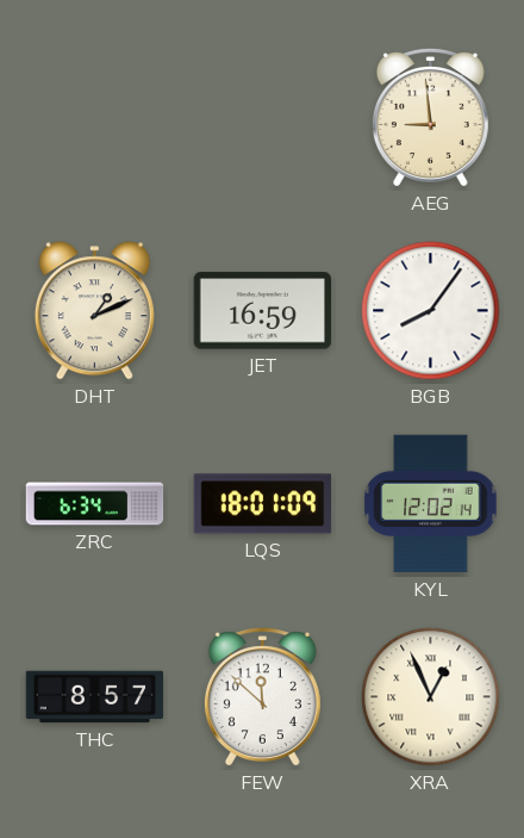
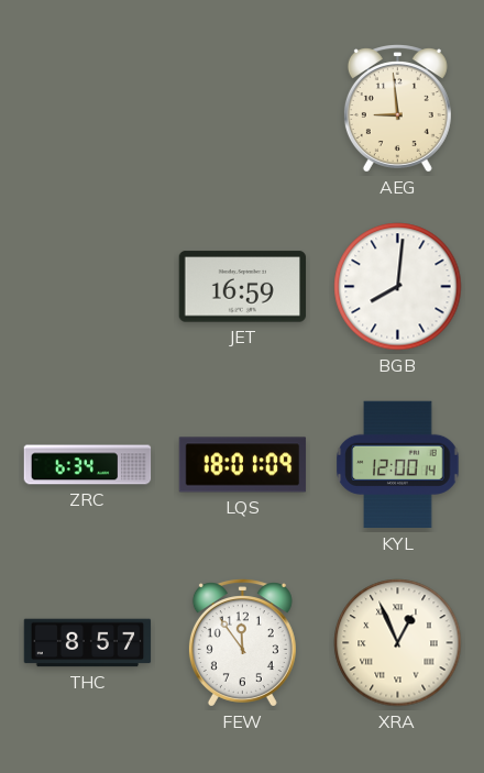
DHT: 1:11 -> none (94, 311)
BGB: 8:06 -> 8:01 (398, 287)
KYL: 12:02 -> 12:00 (398, 465)
FEW: 11:52 -> 11:54 (242, 643)
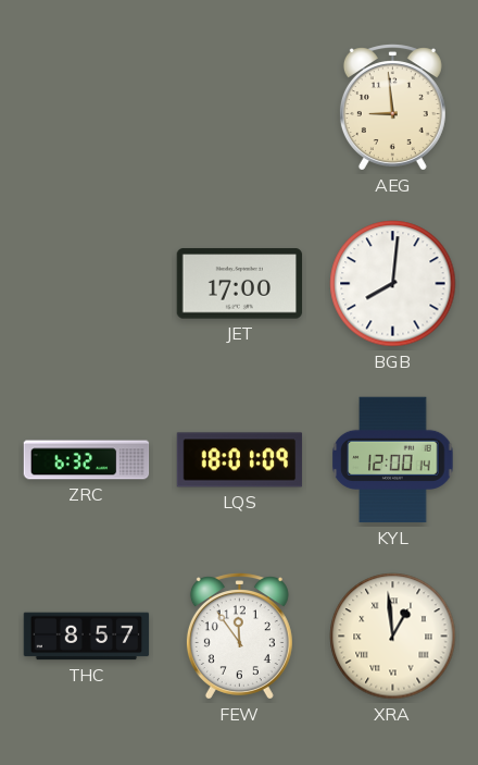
JET: 16:59 -> 17:00 (240, 284)
ZRC: 6:34 -> 6:32 (87, 460)
XRA: 12:56 -> 12:59 (393, 637)
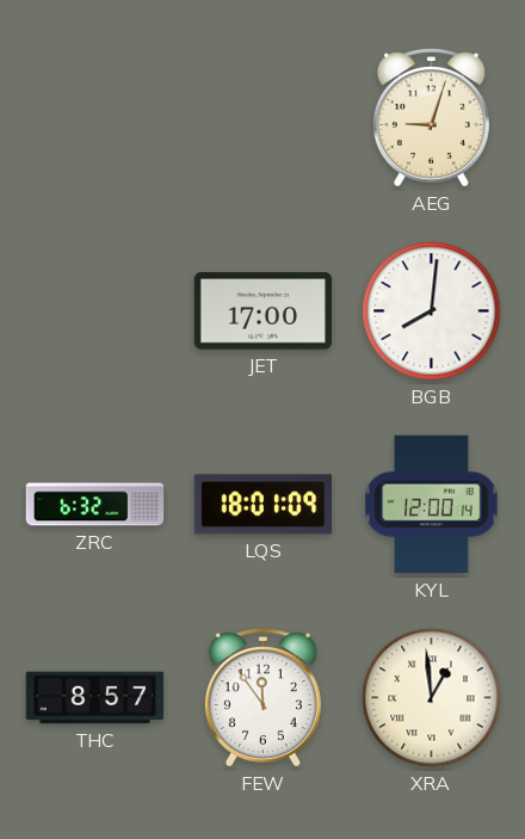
AEG: 8:59 -> 9:03 (431, 118)
